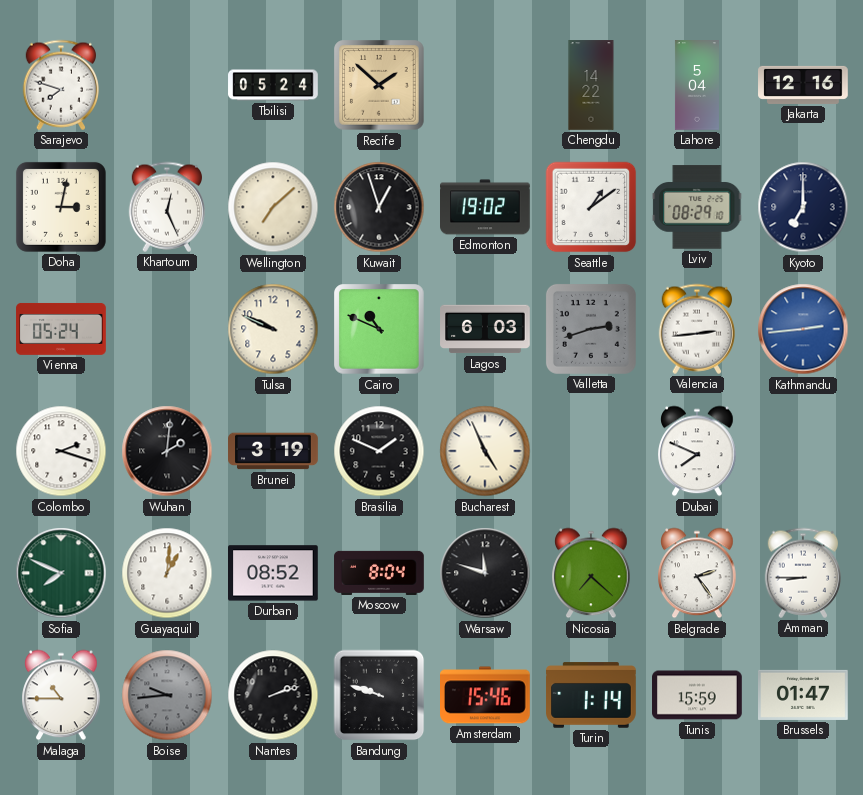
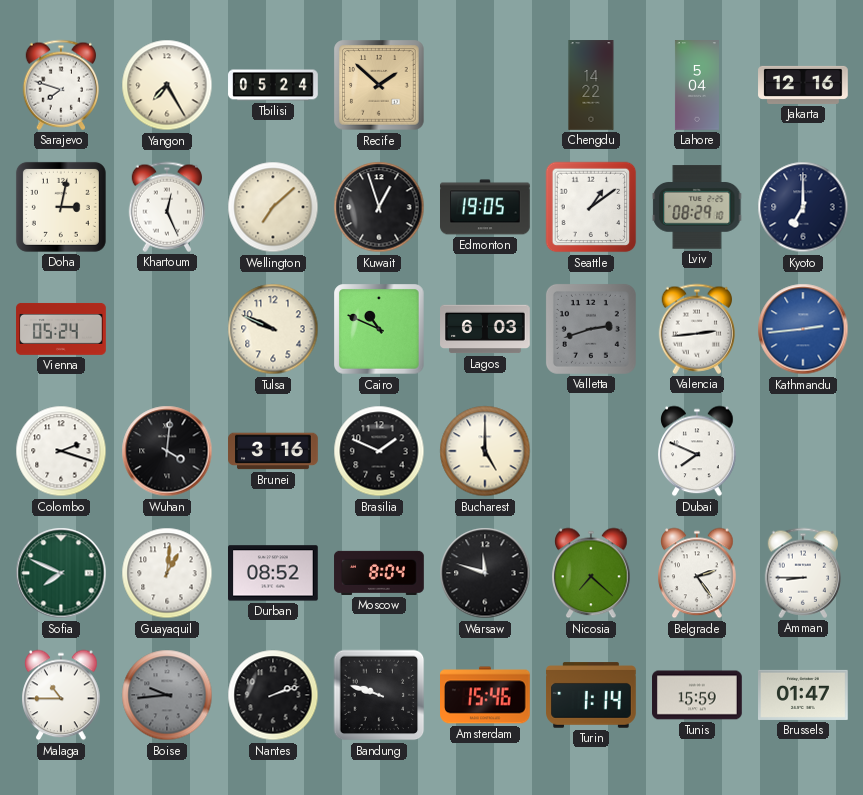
Yangon: none -> 7:25 (167, 85)
Edmonton: 19:02 -> 19:05 (485, 207)
Wuhan: 2:01 -> 4:01 (167, 451)
Brunei: 3:19 -> 3:16 (273, 451)
Bucharest: 4:56 -> 5:00 (485, 451)
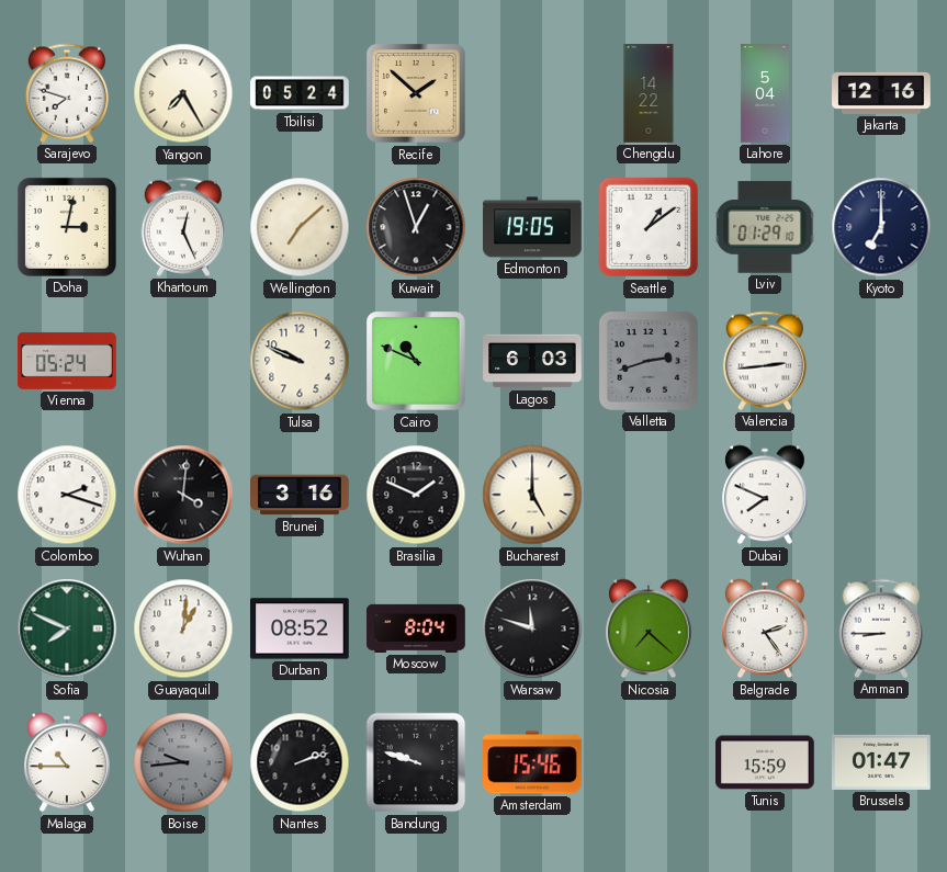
Lviv: 08:29 -> 01:29 (765, 227)
Kathmandu: 2:44 -> none (803, 329)
Turin: 1:14 -> none (591, 695)
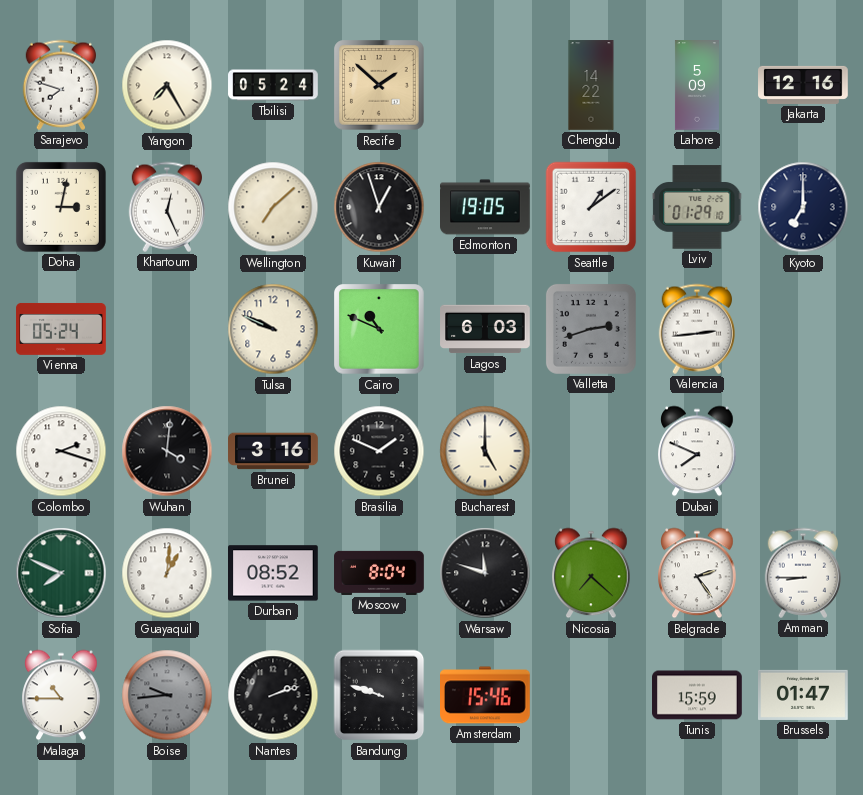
Lahore: 5:04 -> 5:09 (697, 85)
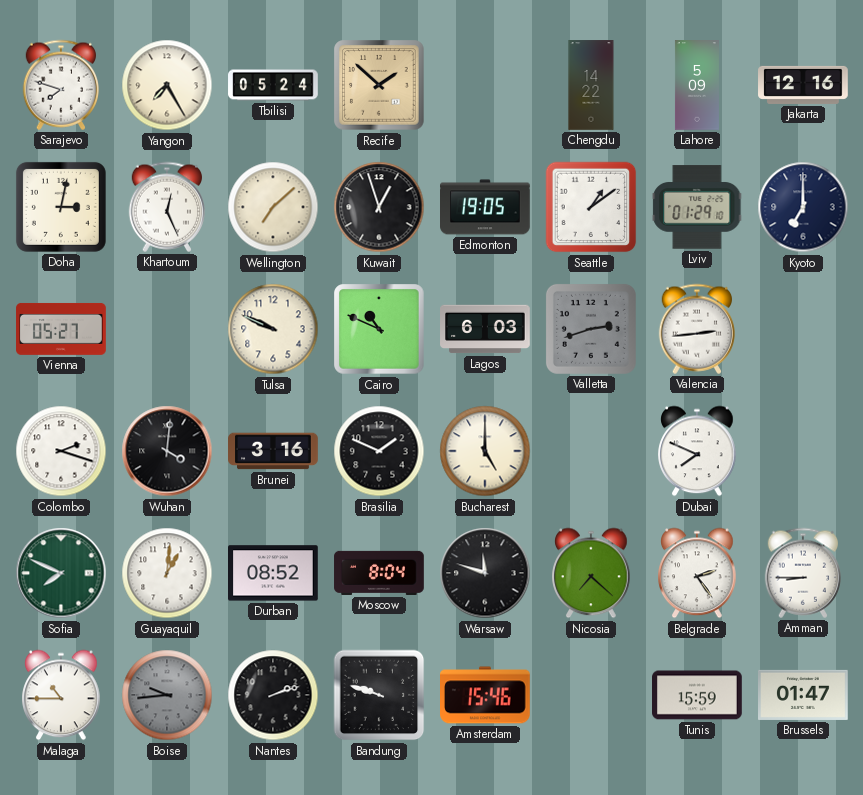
Vienna: 05:24 -> 05:27 (61, 329)
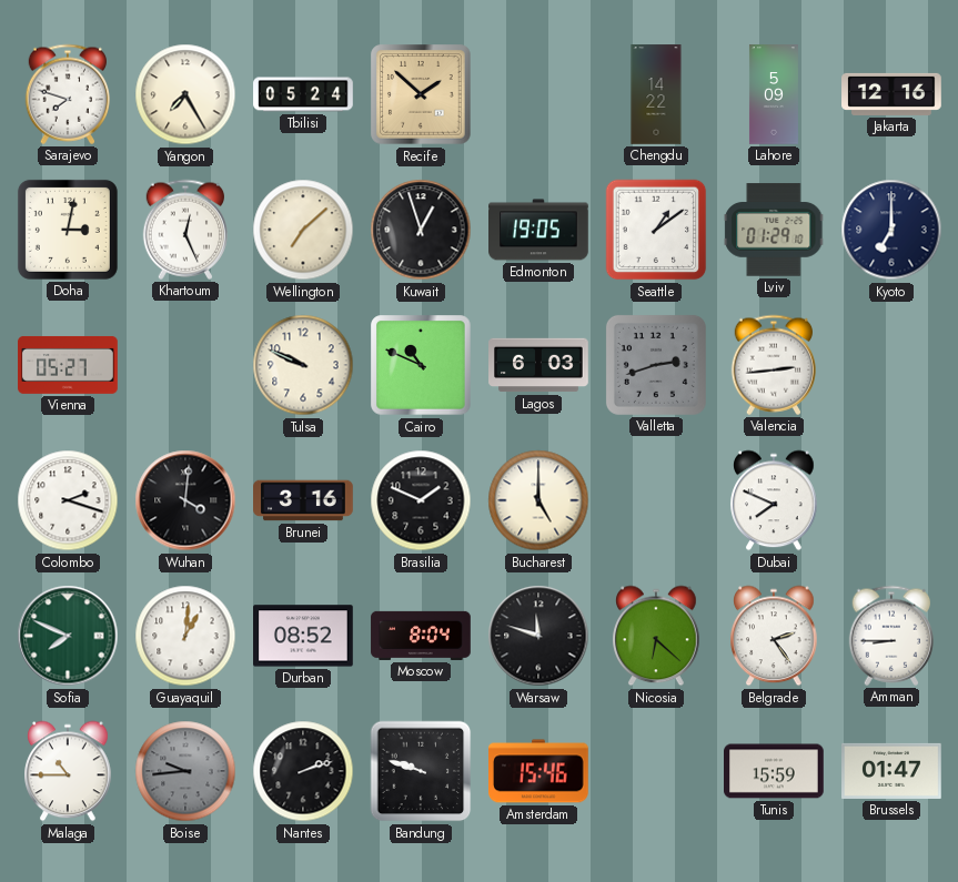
Nicosia: 7:22 -> 6:22 (656, 636)
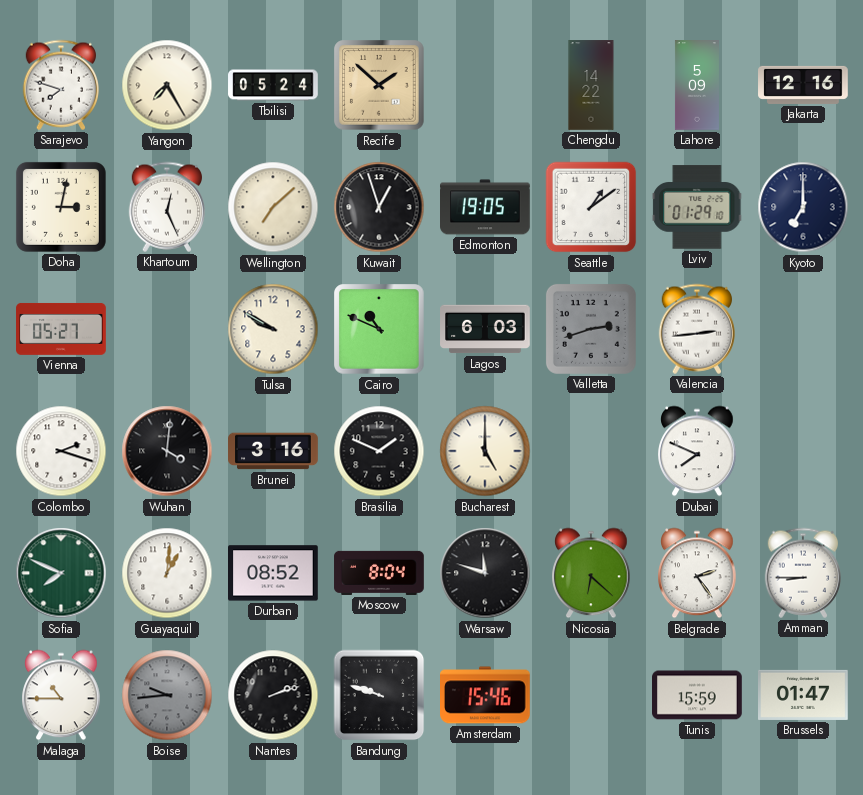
Tulsa: 9:49 -> 9:50 (273, 329)
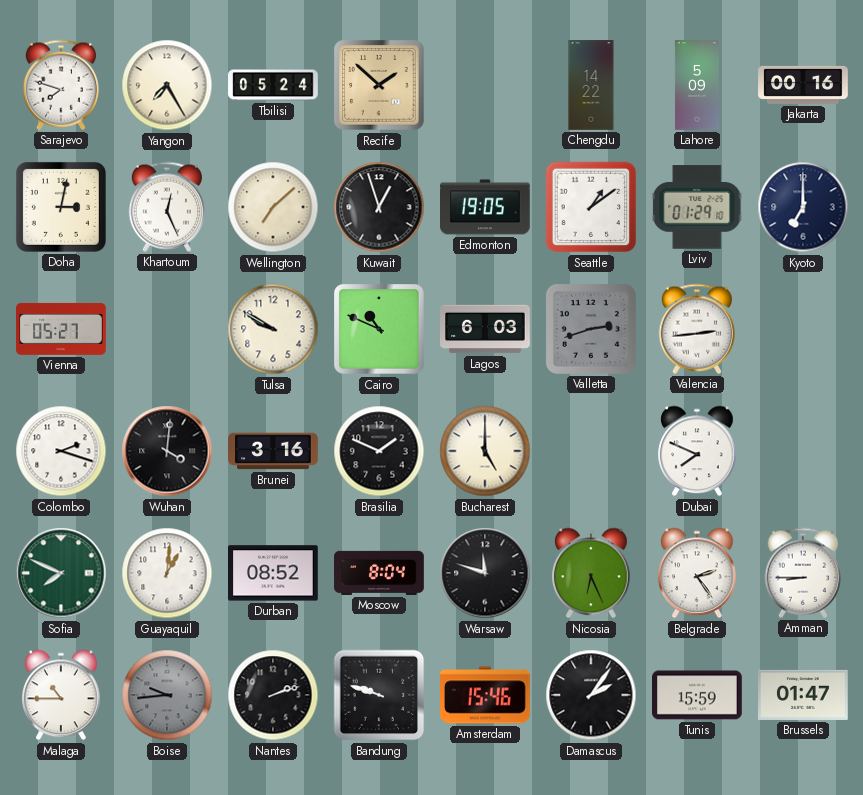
Jakarta: 12:16 -> 00:16 (803, 85)
Nicosia: 6:22 -> 6:26 (591, 573)
Damascus: none -> 2:06 (591, 695)
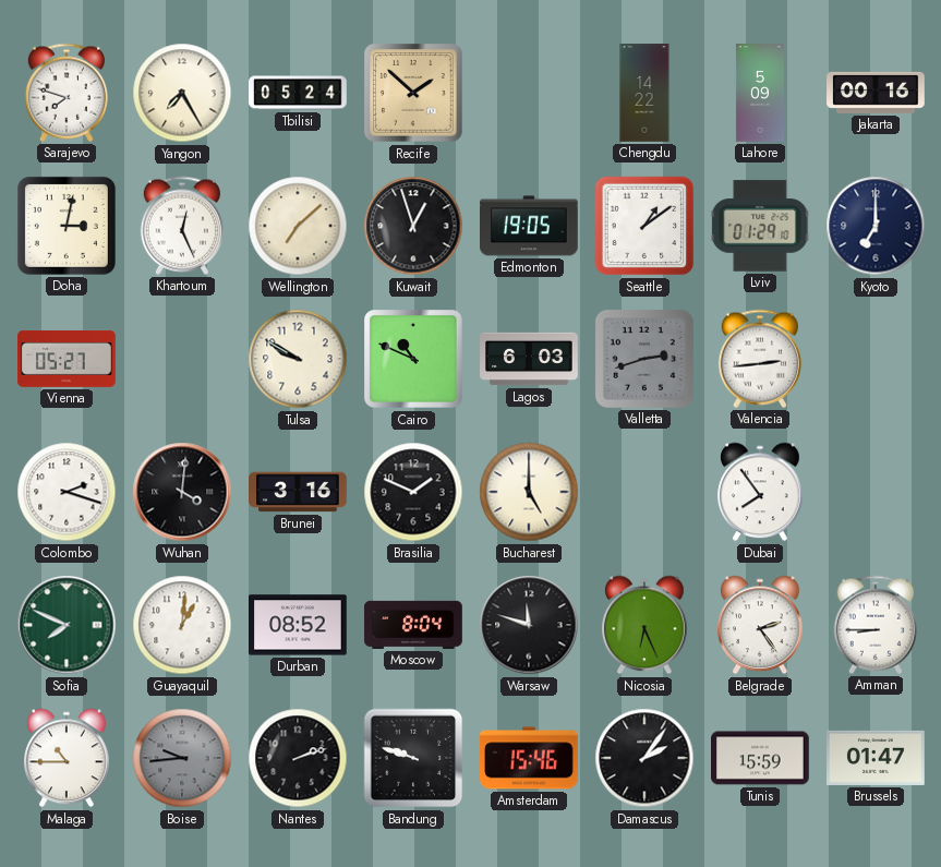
Dubai: 7:49 -> 7:54 (760, 492)
